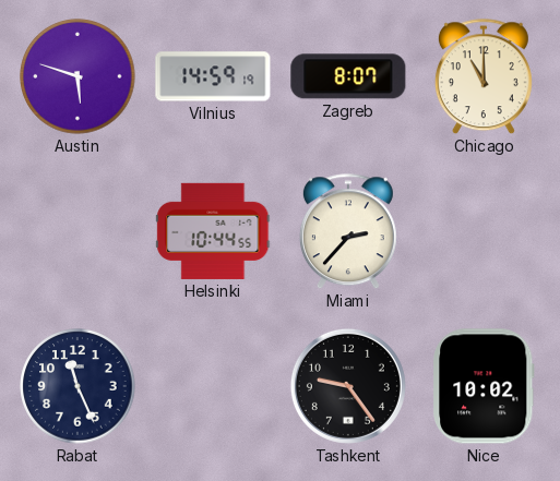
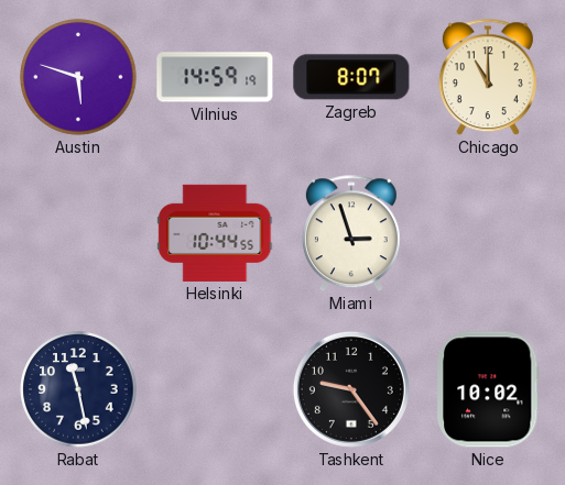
Miami: 2:37 -> 2:57 (351, 234)
Rabat: 11:26 -> 11:28 (78, 389)
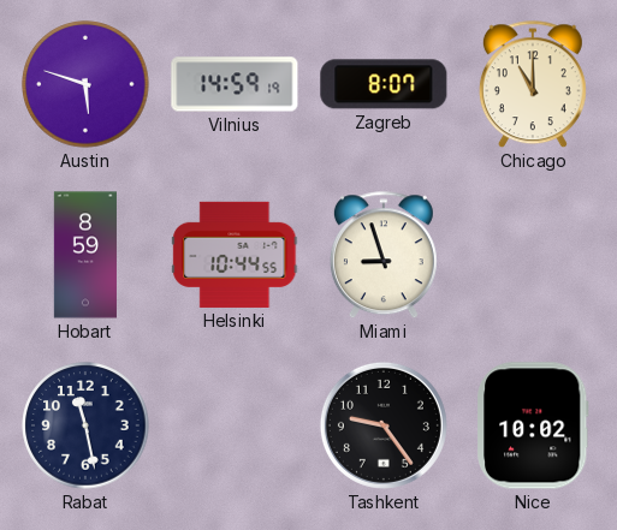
Hobart: none -> 8:59 (85, 255)
Miami: 2:57 -> 8:57 (384, 256)
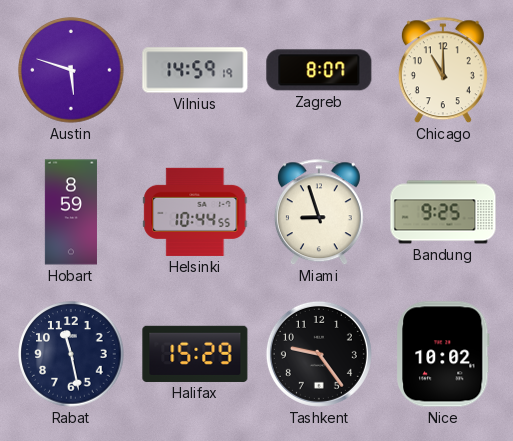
Bandung: none -> 9:25 (443, 212)
Halifax: none -> 15:29 (195, 354)
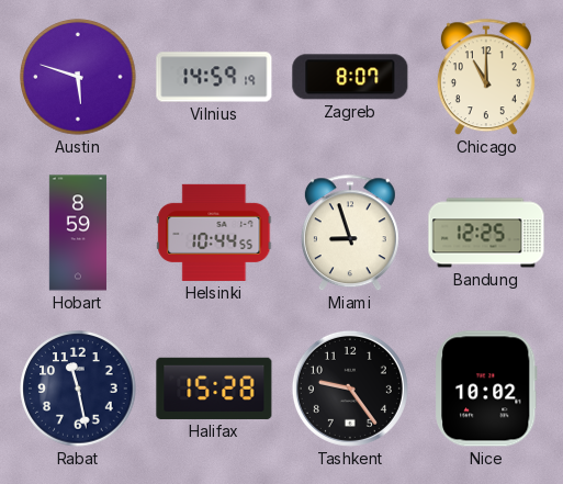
Bandung: 9:25 -> 12:25 (486, 233)
Halifax: 15:29 -> 15:28 (214, 389)
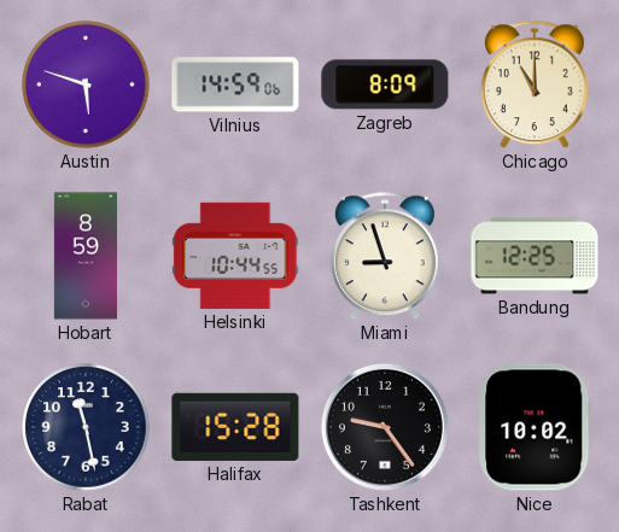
Vilnius: 14:59:19 -> 14:59:06 (235, 84)
Zagreb: 8:07 -> 8:09 (385, 84)
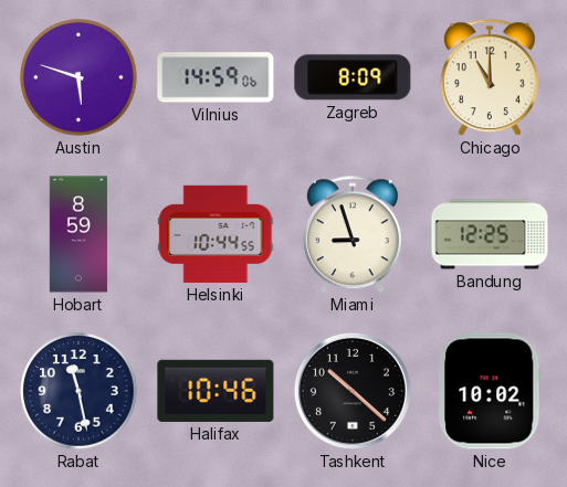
Halifax: 15:28 -> 10:46 (216, 391)
Tashkent: 9:24 -> 10:22 (353, 391)
